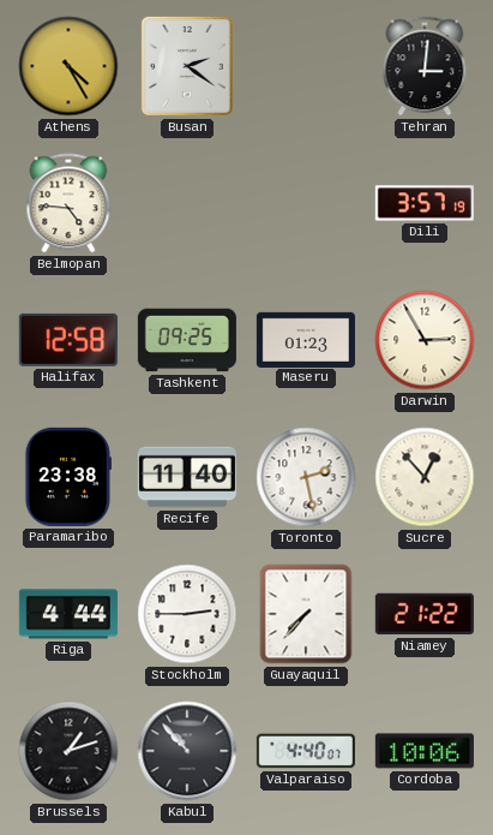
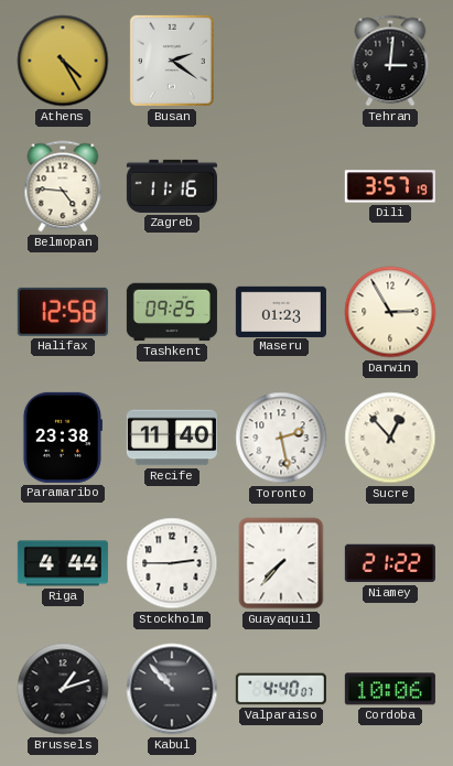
Zagreb: none -> 11:16 (172, 186)
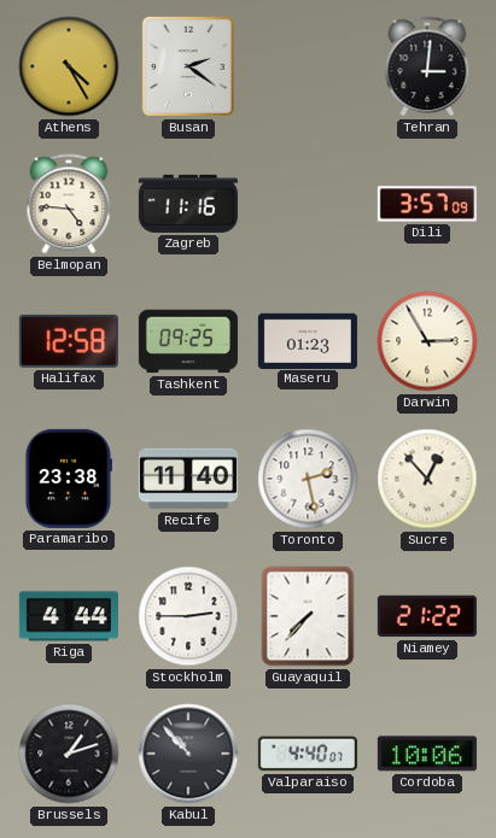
Dili: 3:57:19 -> 3:57:09 (427, 204)
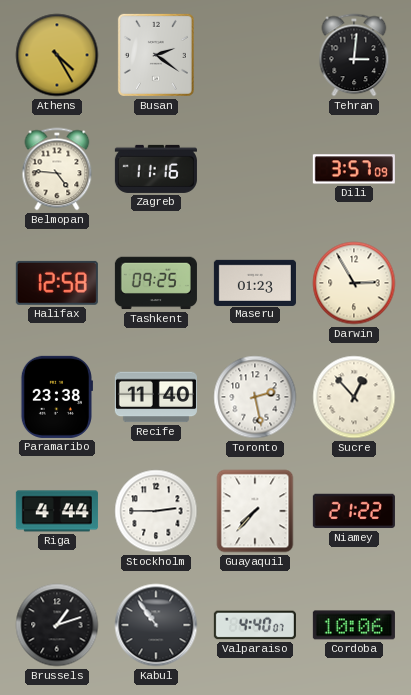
Kabul: 10:53 -> 10:54 (156, 625)
